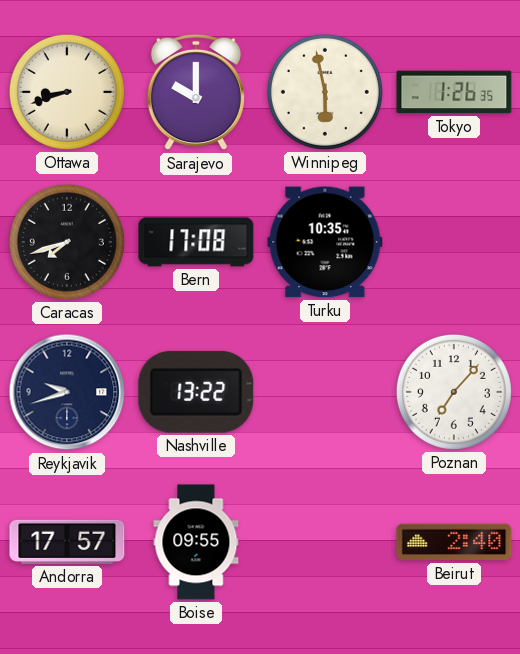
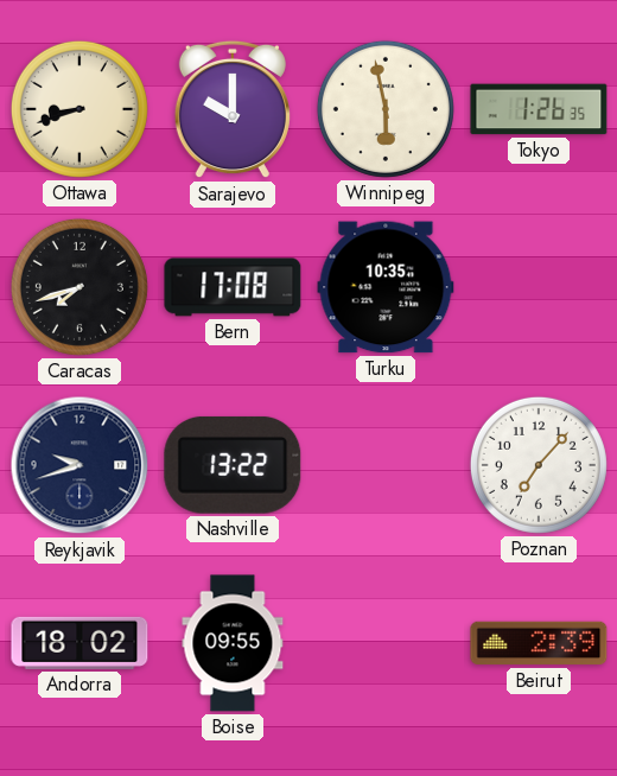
Andorra: 17:57 -> 18:02 (79, 643)
Beirut: 2:40 -> 2:39 (539, 643)
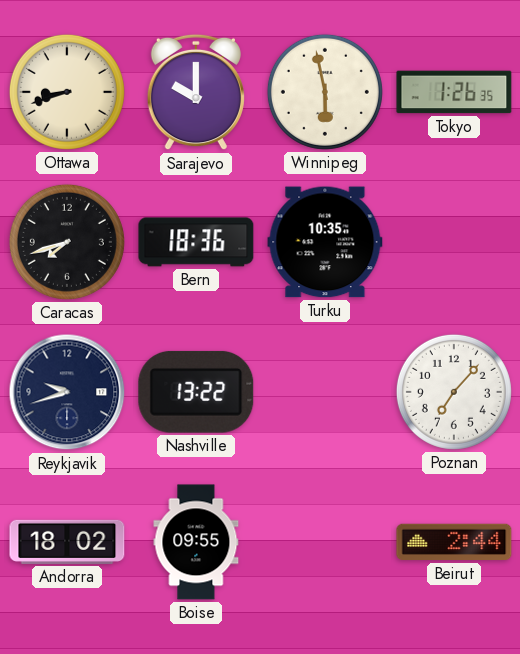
Bern: 17:08 -> 18:36 (196, 242)
Beirut: 2:39 -> 2:44 (454, 542)
